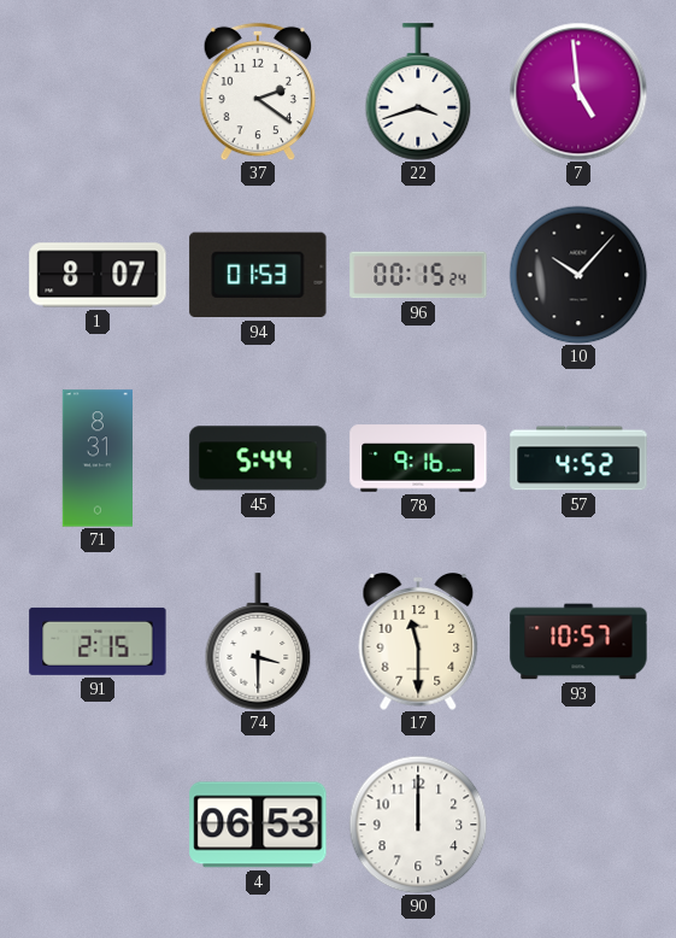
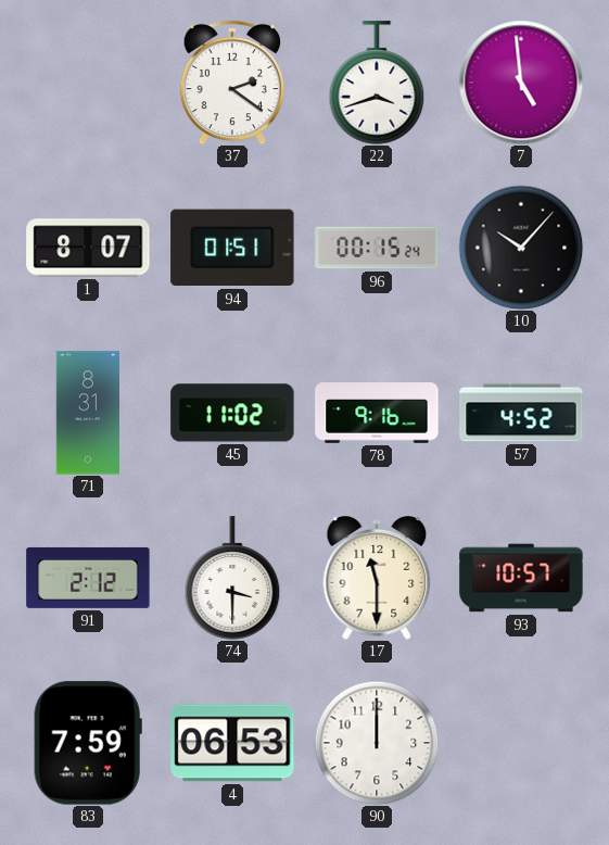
94: 01:53 -> 01:51 (232, 248)
45: 5:44 -> 11:02 (232, 413)
91: 2:15 -> 2:12 (88, 578)
83: none -> 7:59 (88, 743)
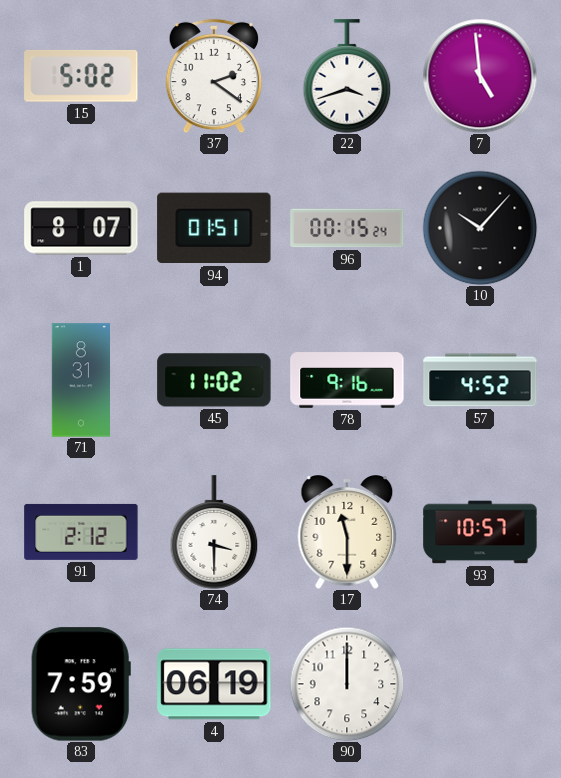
15: none -> 5:02 (81, 76)
4: 06:53 -> 06:19 (214, 684)
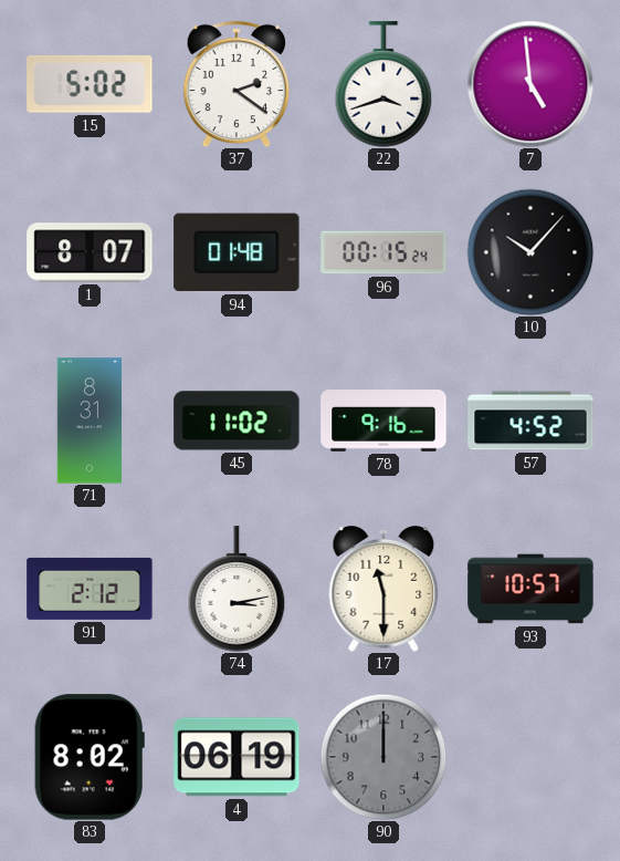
94: 01:51 -> 01:48 (237, 252)
74: 3:30 -> 3:13 (237, 589)
83: 7:59 -> 8:02 (90, 757)
90 dial: white -> grey (383, 757)
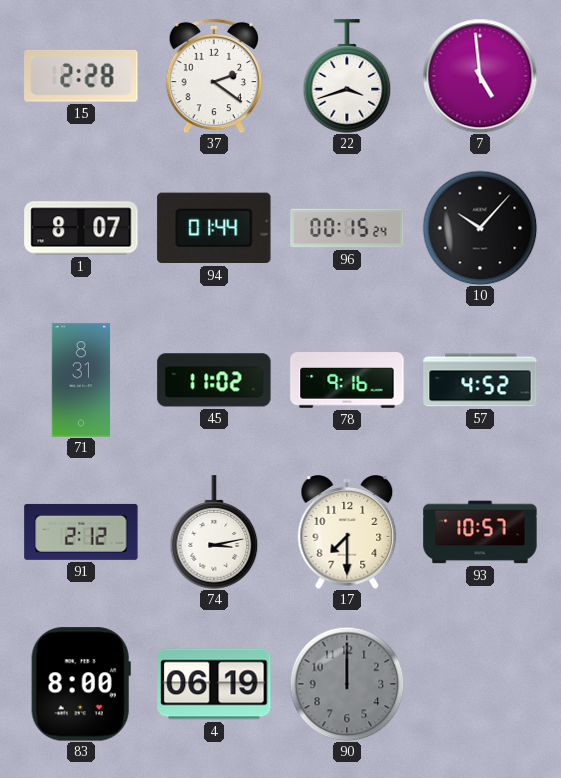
15: 5:02 -> 2:28 (81, 76)
94: 01:48 -> 01:44 (214, 228)
17: 11:30 -> 7:30 (347, 533)
83: 8:02 -> 8:00 (81, 684)
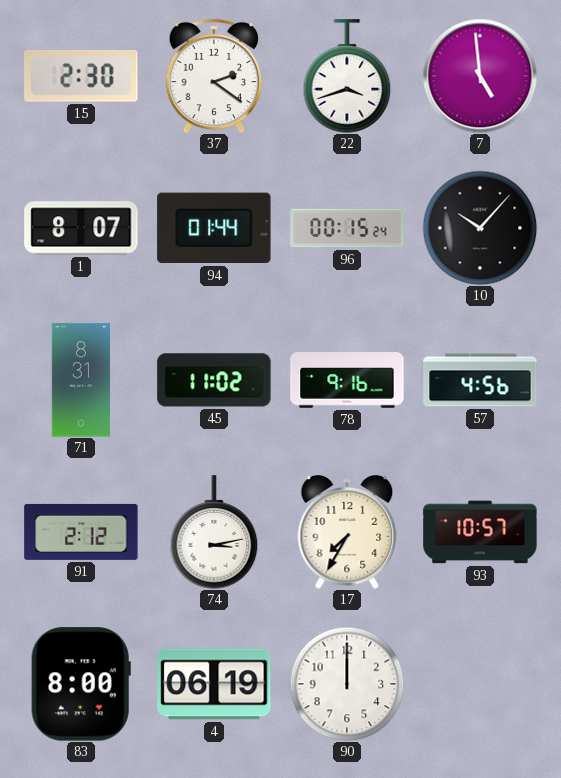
15: 2:28 -> 2:30 (81, 76)
57: 4:52 -> 4:56 (480, 380)
17: 7:30 -> 7:35 (347, 533)
90 dial: grey -> white (347, 684)
